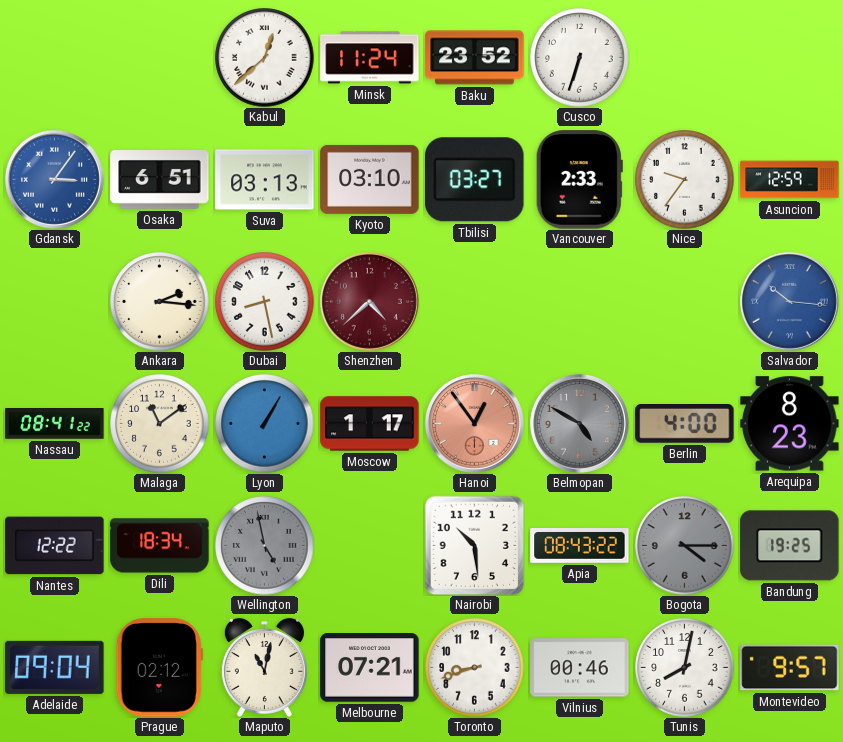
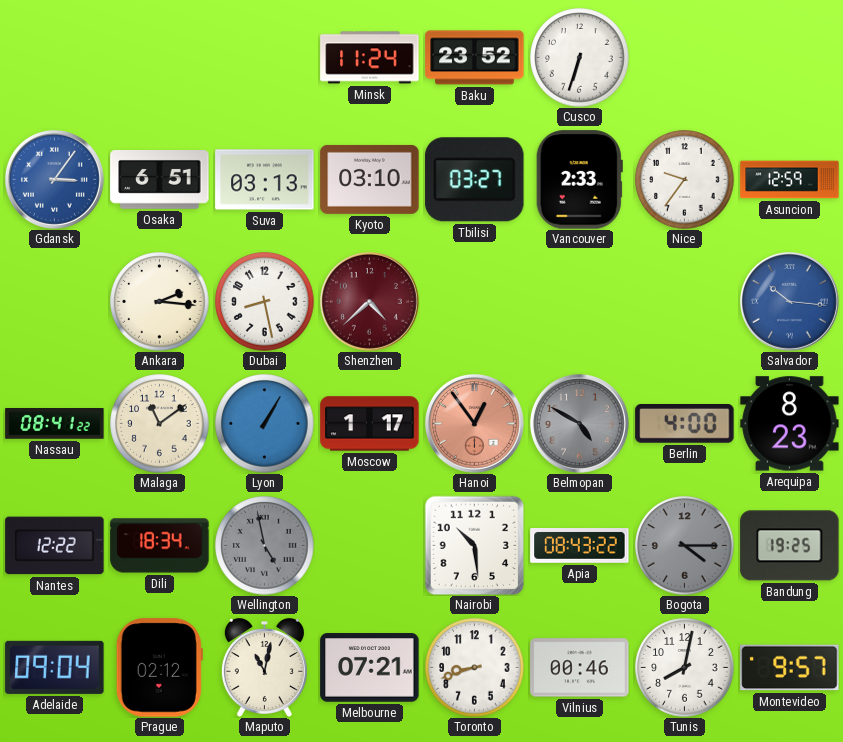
Kabul: 12:38 -> none (265, 58)
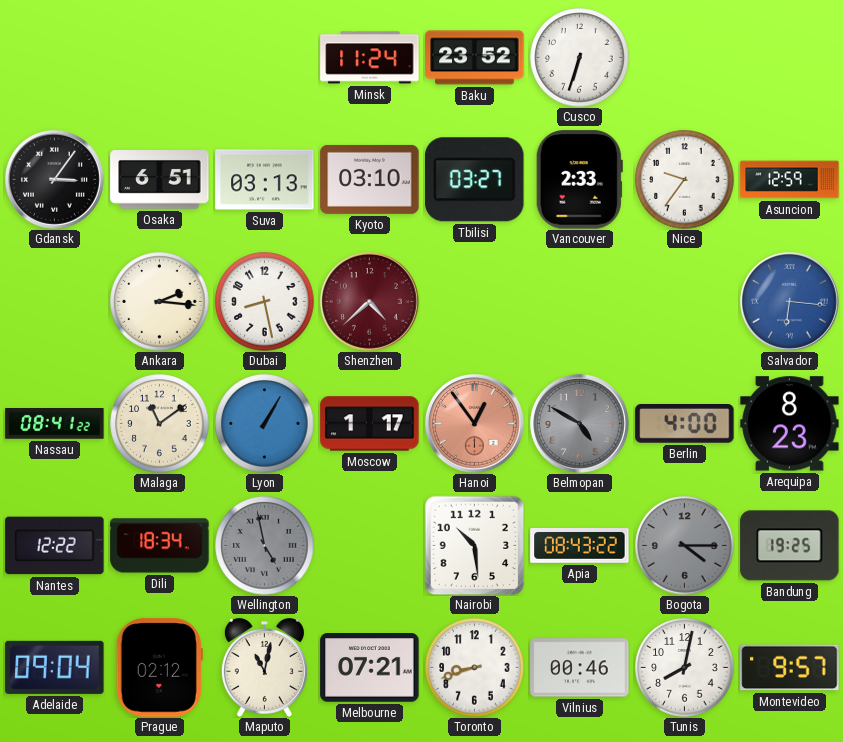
Gdansk dial: blue -> black (54, 179)
Salvador: 10:16 -> 6:16 (789, 301)
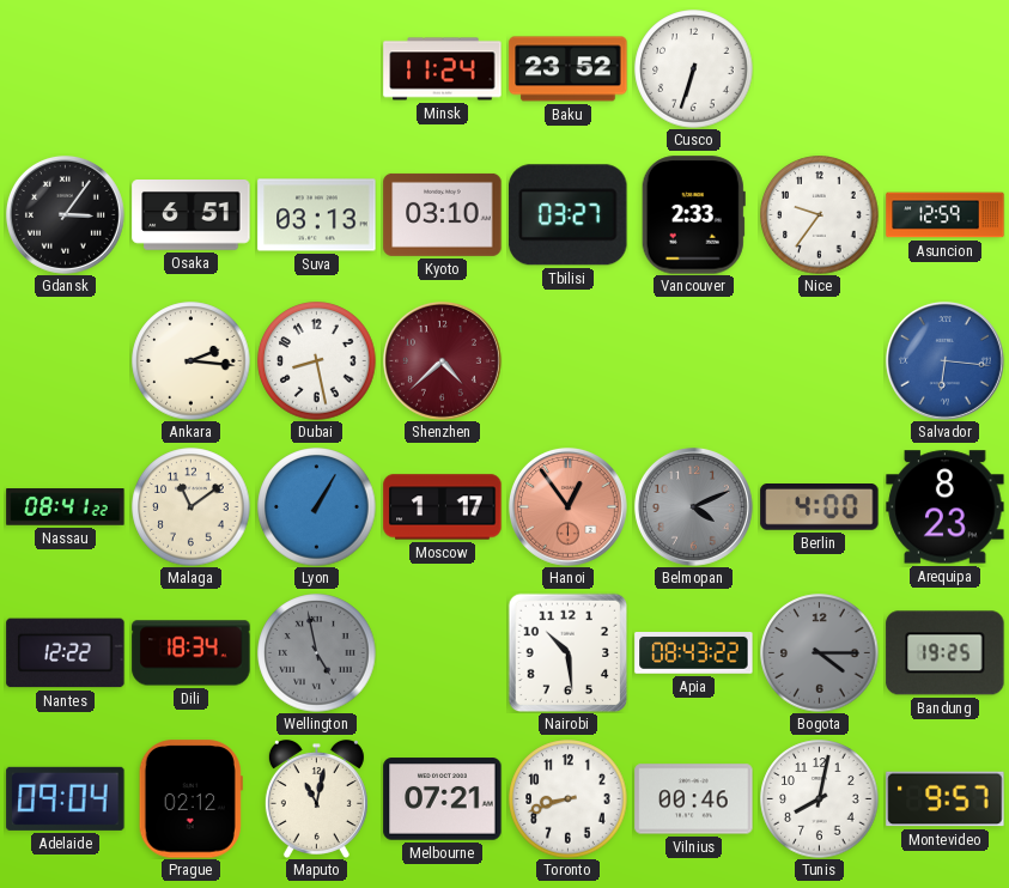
Belmopan: 4:50 -> 4:11 (693, 506)
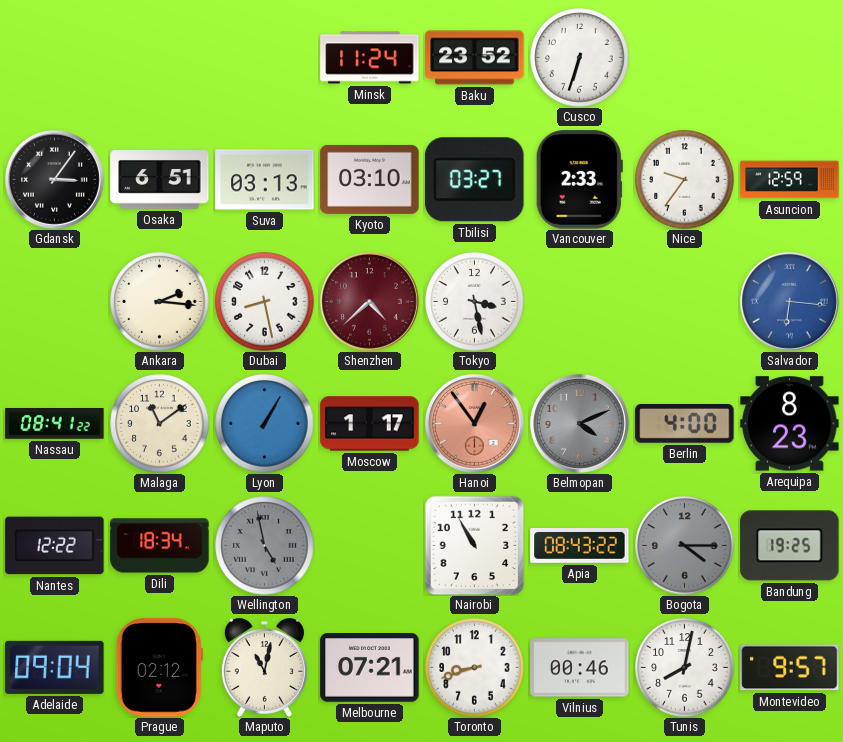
Tokyo: none -> 3:28 (475, 302)
Nairobi: 10:29 -> 10:55 (474, 545)
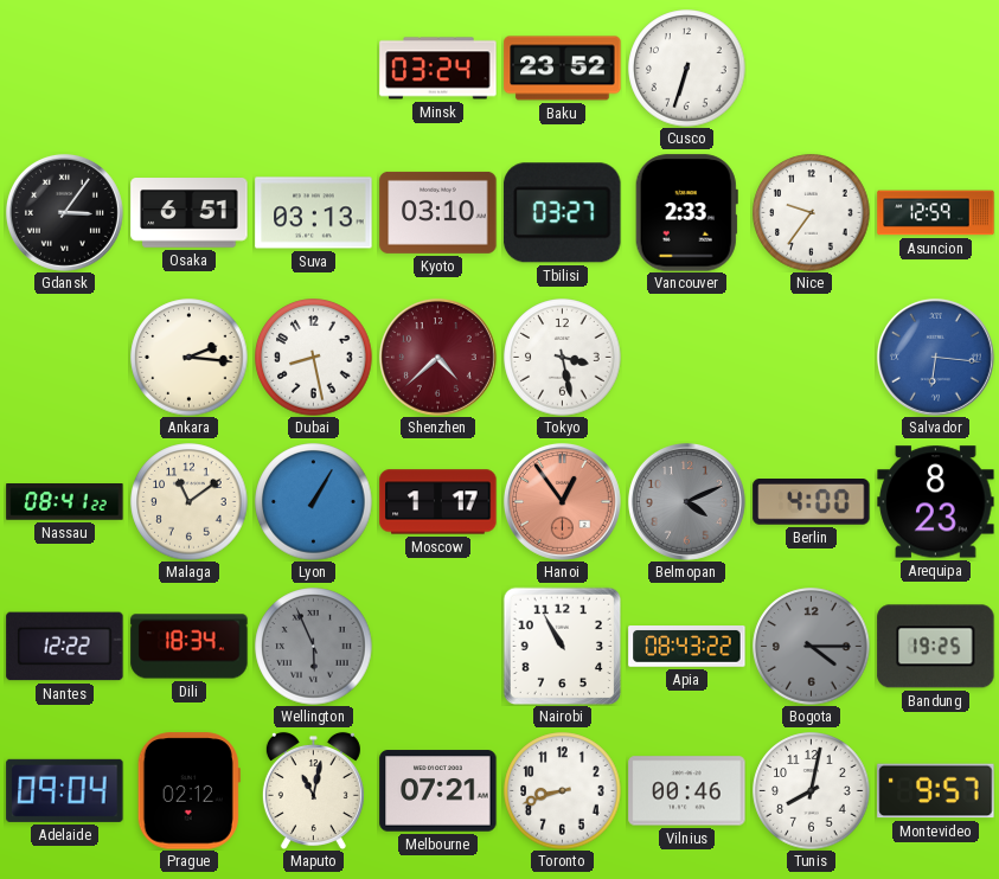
Minsk: 11:24 -> 03:24 (438, 69)
Wellington: 4:58 -> 5:56 (314, 647)
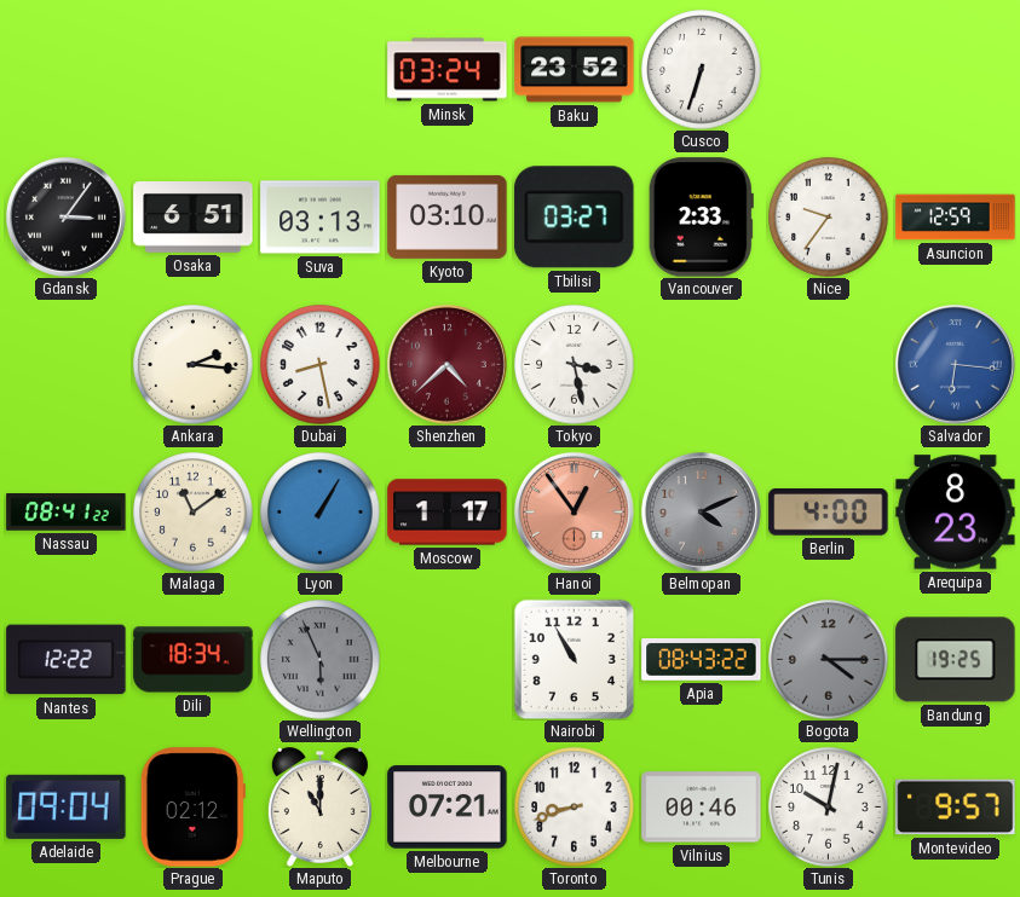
Maputo: 11:02 -> 11:00 (319, 806)
Tunis: 8:02 -> 10:02 (829, 808)
